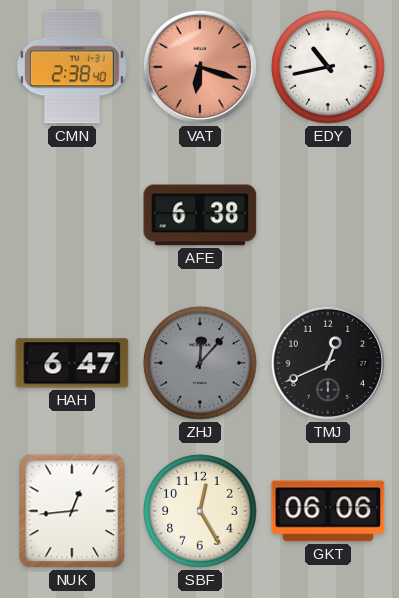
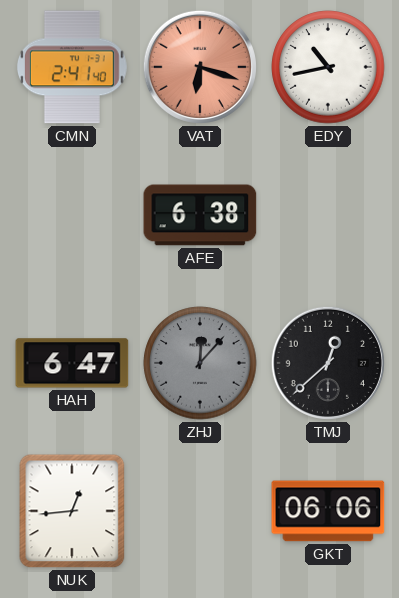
CMN: 2:38 -> 2:41 (72, 67)
TMJ: 12:41 -> 12:38 (328, 363)
SBF: 12:25 -> none (200, 511)
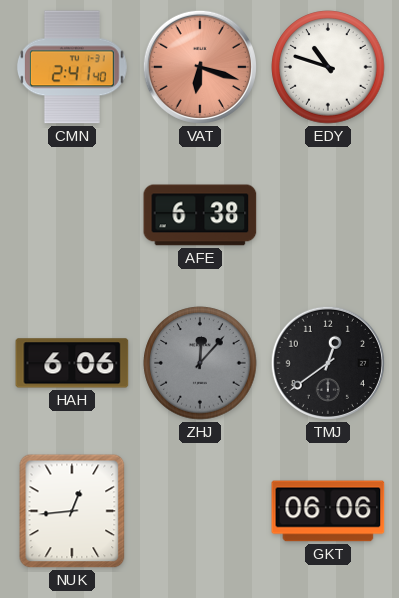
EDY: 10:43 -> 10:48 (328, 67)
HAH: 6:47 -> 6:06 (72, 363)
TMJ: 12:38 -> 12:39 (328, 363)
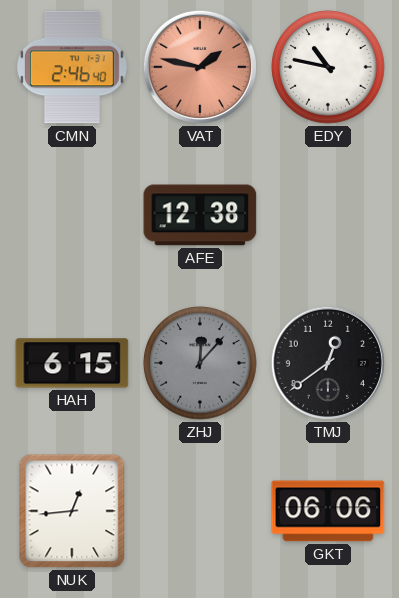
CMN: 2:41 -> 2:46 (72, 67)
VAT: 6:18 -> 1:47 (200, 67)
EDY: 10:48 -> 10:47 (328, 67)
AFE: 6:38 -> 12:38 (200, 215)
HAH: 6:06 -> 6:15 (72, 363)
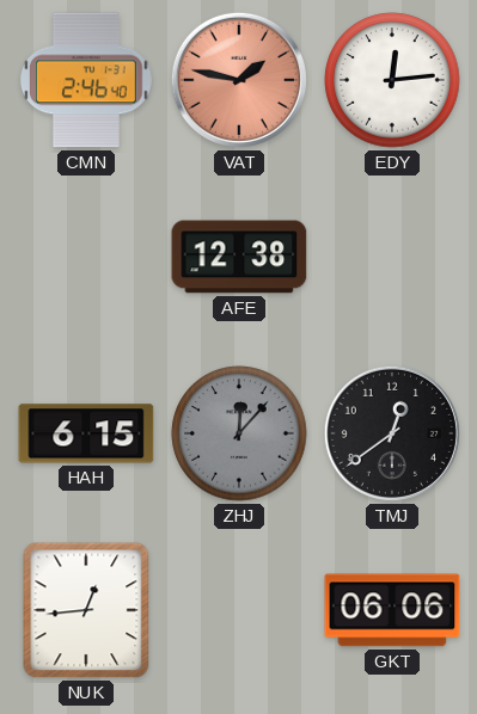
EDY: 10:47 -> 12:14 (392, 80)
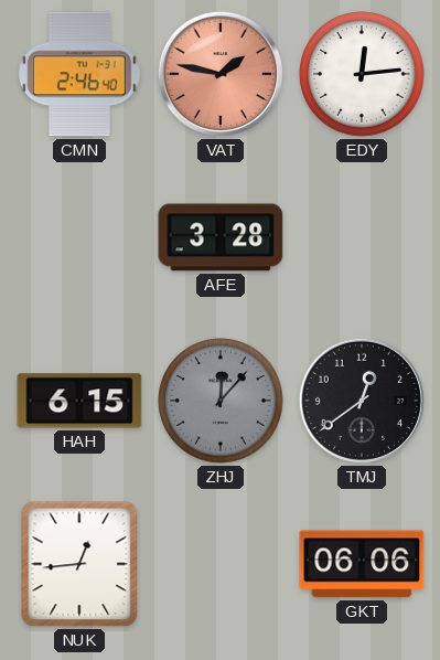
AFE: 12:38 -> 3:28 (221, 237)
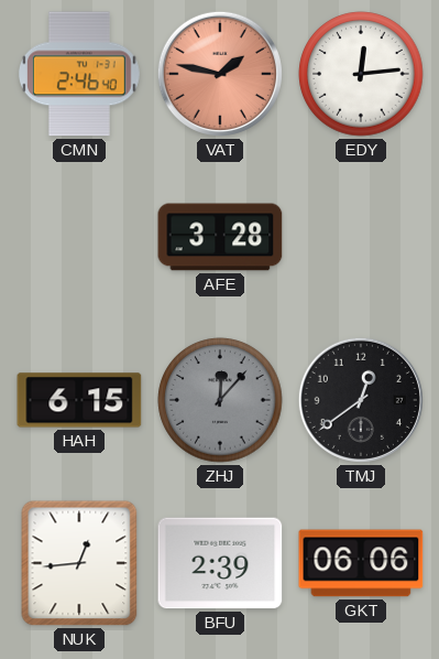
BFU: none -> 2:39 (220, 563)
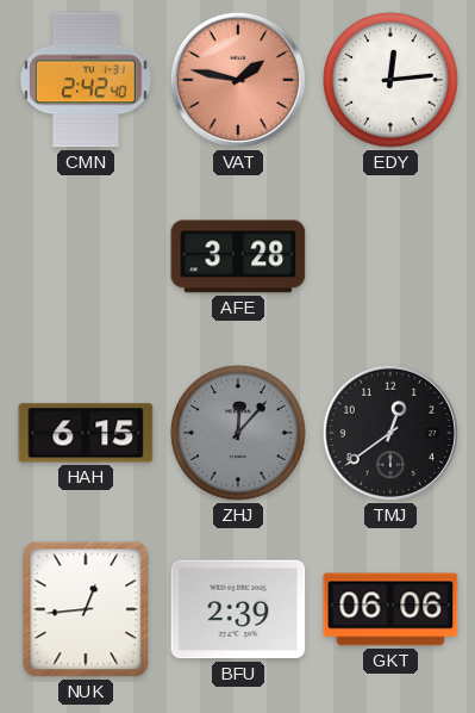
CMN: 2:46 -> 2:42 (86, 80)
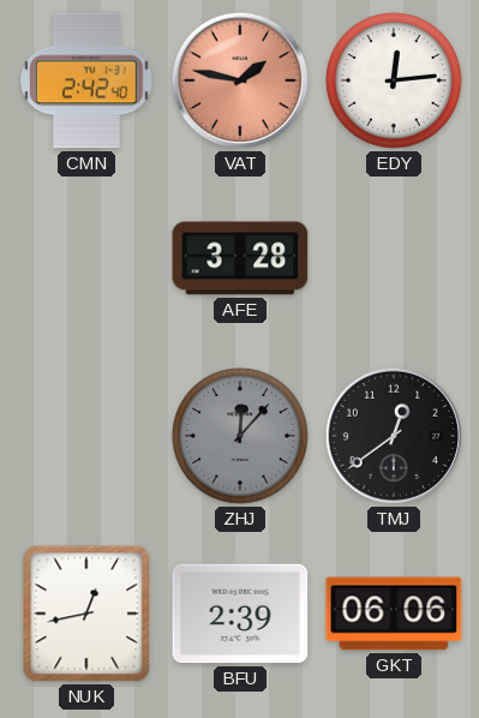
HAH: 6:15 -> none (86, 433)
NUK: 12:44 -> 12:43 (86, 614)
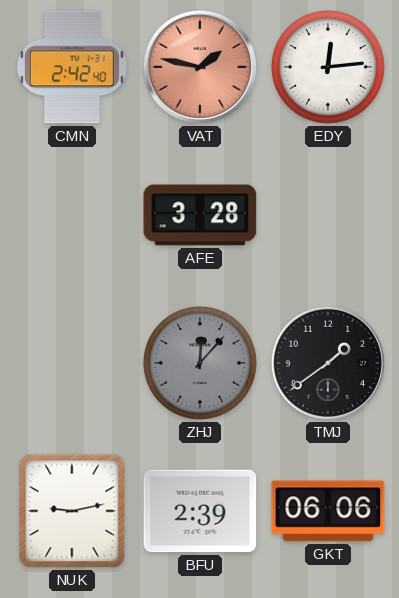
TMJ: 12:39 -> 1:39 (328, 363)
NUK: 12:43 -> 9:13 (72, 511)
